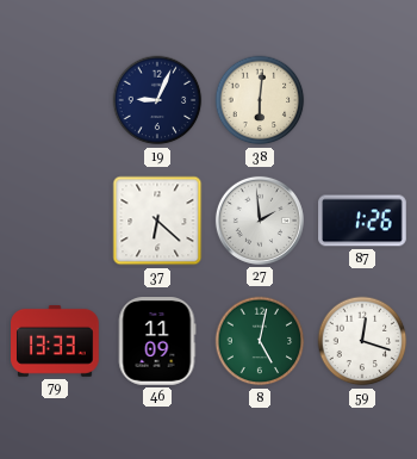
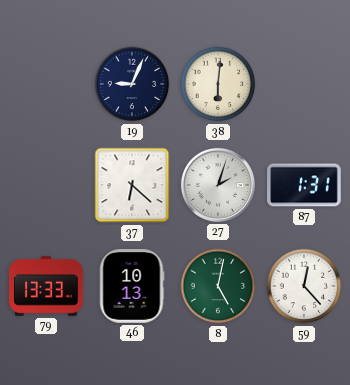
27: 1:59 -> 2:03 (218, 185)
87: 1:26 -> 1:31 (304, 185)
46: 11:09 -> 10:13 (132, 286)
59: 12:18 -> 12:23 (304, 286)
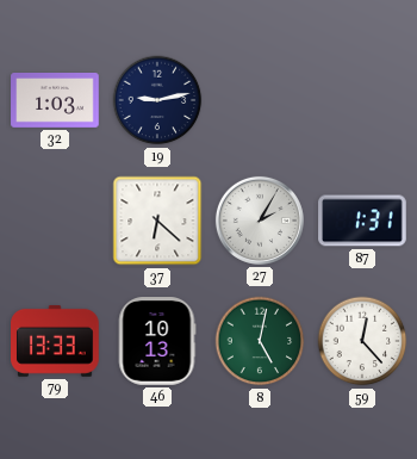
32: none -> 1:03 (55, 101)
19: 9:04 -> 9:13 (157, 100)
38: 6:01 -> none (218, 84)
27: 2:03 -> 2:05 (260, 221)
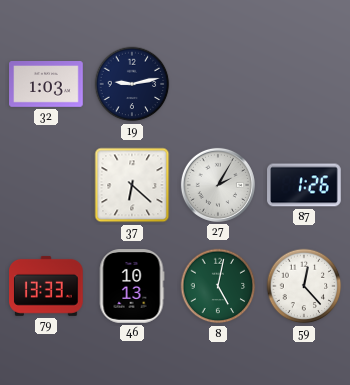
87: 1:31 -> 1:26 (304, 185)
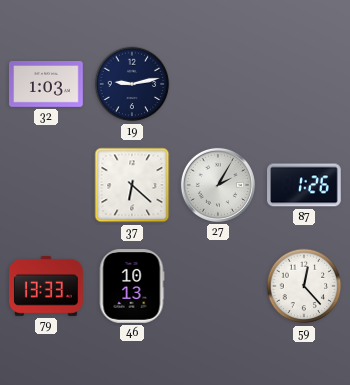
8: 5:02 -> none (218, 286)
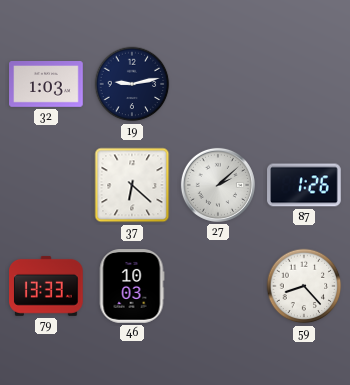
27: 2:05 -> 2:08 (218, 185)
46: 10:13 -> 10:03 (132, 286)
59: 12:23 -> 8:23 (304, 286)
